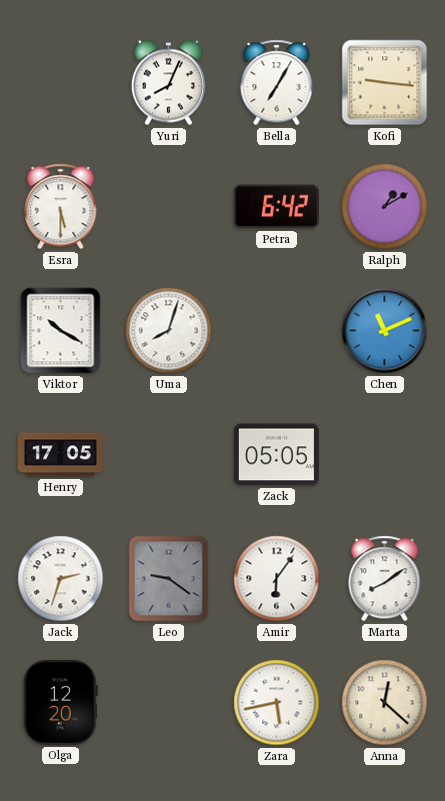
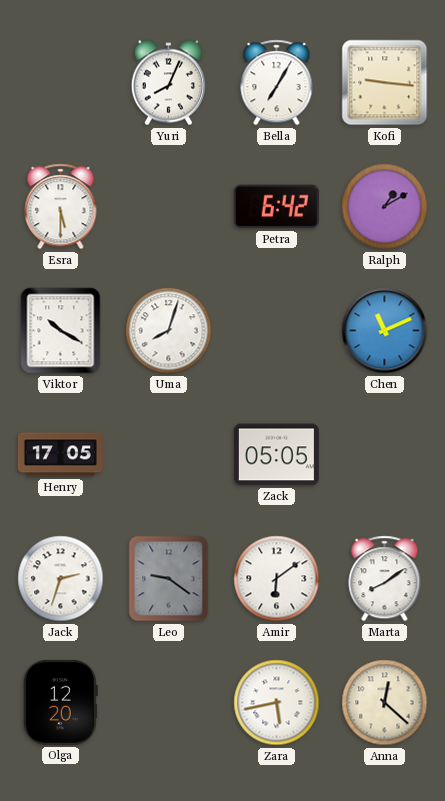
Amir: 6:06 -> 6:09 (277, 579)
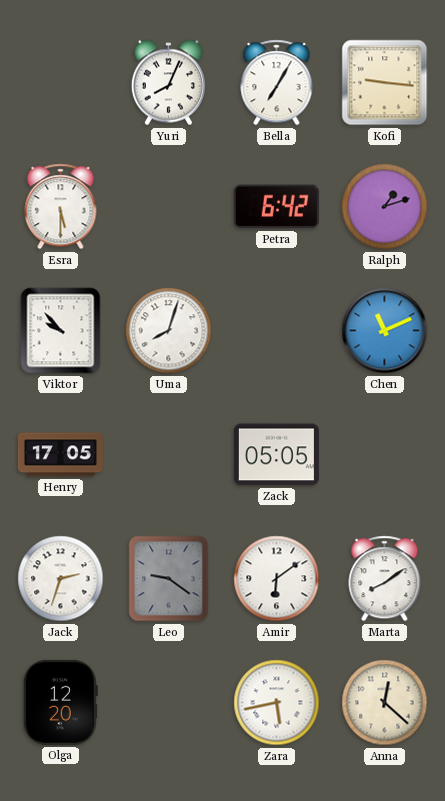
Ralph: 1:10 -> 1:12 (385, 207)
Viktor: 10:20 -> 9:53 (61, 331)
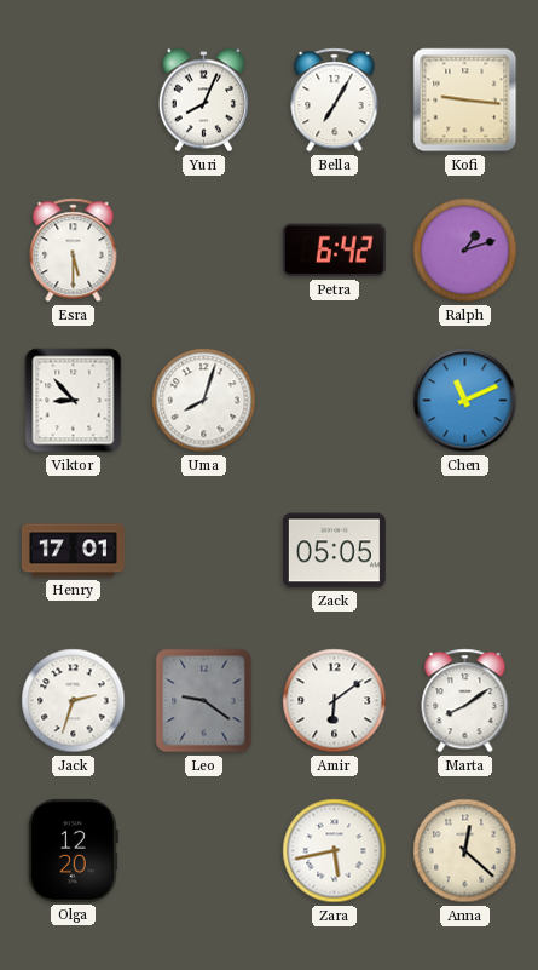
Viktor: 9:53 -> 8:53 (74, 401)
Henry: 17:05 -> 17:01 (73, 551)
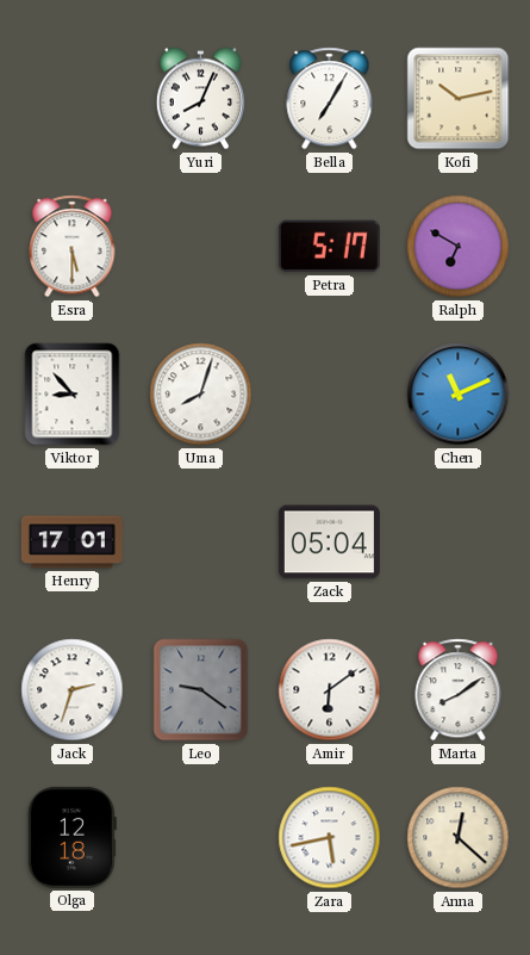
Kofi: 9:16 -> 10:13 (459, 99)
Petra: 6:42 -> 5:17 (329, 247)
Ralph: 1:12 -> 6:50 (459, 247)
Zack: 05:05 -> 05:04 (329, 542)
Olga: 12:20 -> 12:18 (71, 837)
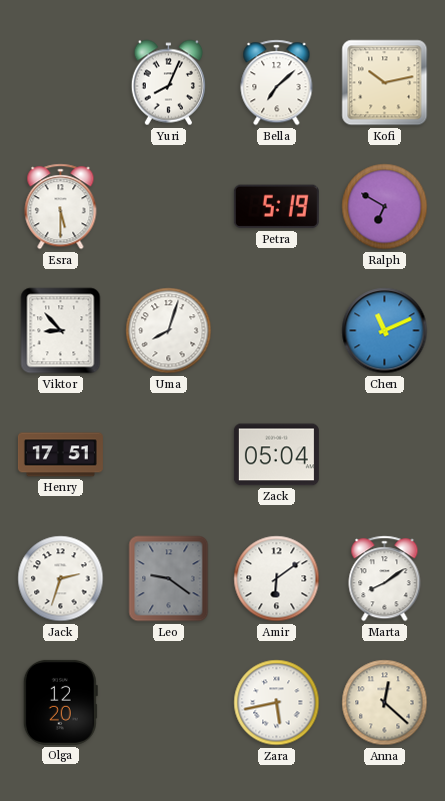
Bella: 7:05 -> 7:08 (277, 83)
Petra: 5:17 -> 5:19 (276, 207)
Henry: 17:01 -> 17:51 (60, 455)
Olga: 12:18 -> 12:20 (60, 702)
